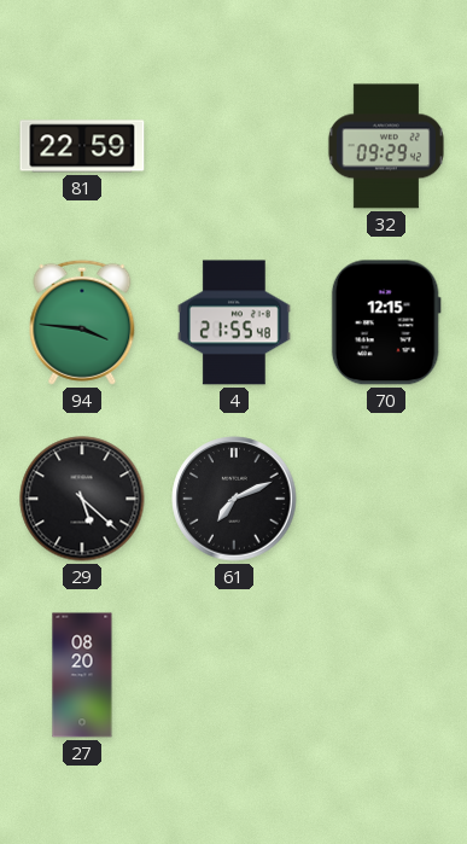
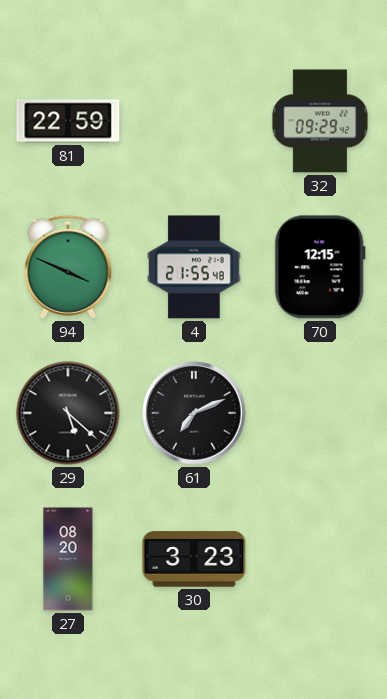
94: 3:46 -> 3:49 (68, 267)
30: none -> 3:23 (194, 559)
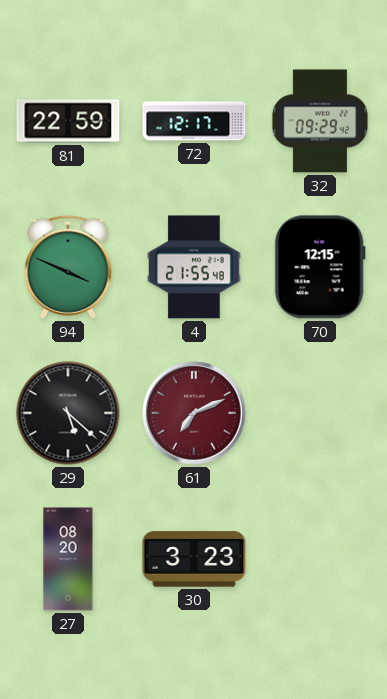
72: none -> 12:17 (194, 121)
61 dial: black -> burgundy (194, 413)
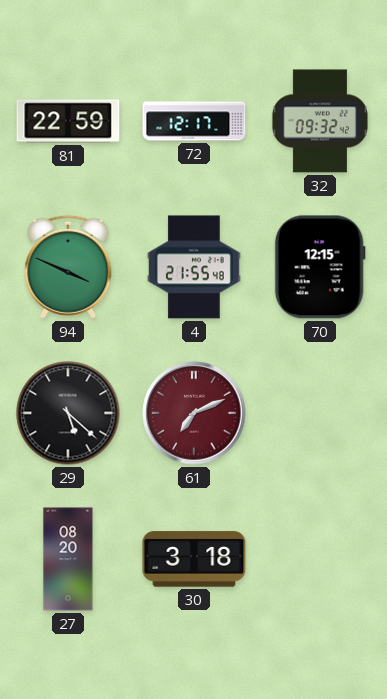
32: 09:29 -> 09:32 (320, 121)
30: 3:23 -> 3:18 (194, 559)
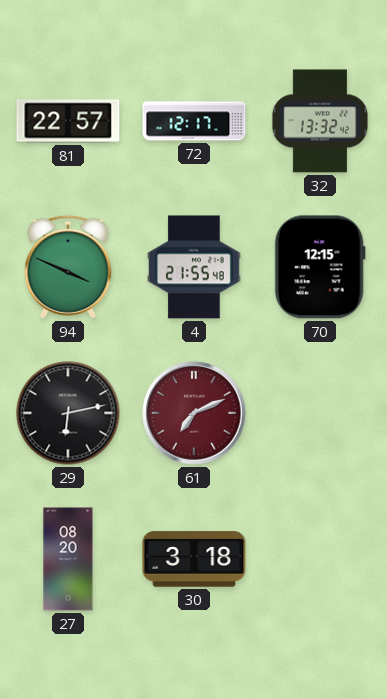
81: 22:59 -> 22:57 (68, 121)
32: 09:32 -> 13:32 (320, 121)
29: 5:22 -> 6:13 (68, 413)
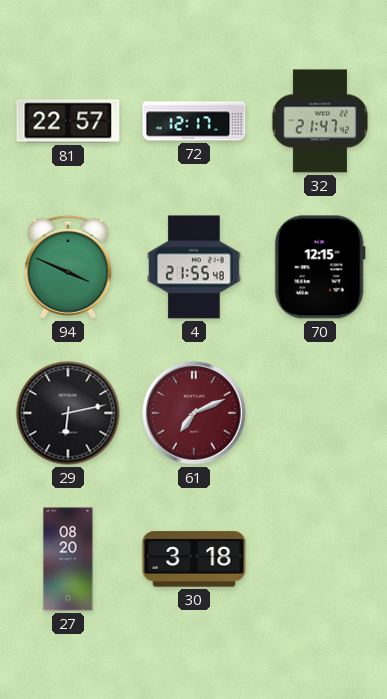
32: 13:32 -> 21:47 (320, 121)
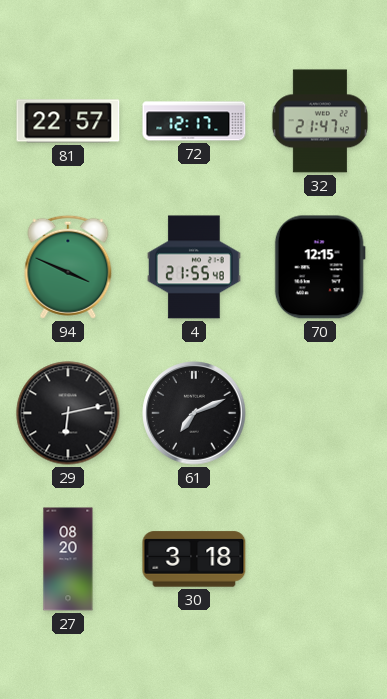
61 dial: burgundy -> black (194, 413)
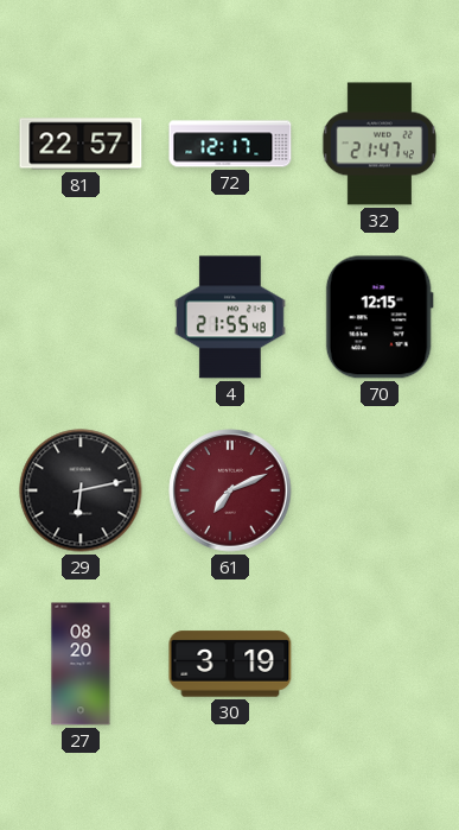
94: 3:49 -> none (68, 267)
61 dial: black -> burgundy (230, 490)
30: 3:18 -> 3:19 (230, 664)
